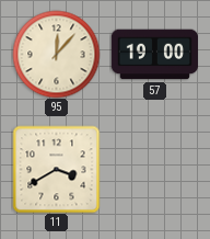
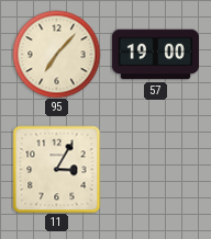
95: 12:07 -> 7:07 (56, 54)
11: 3:40 -> 3:05 (56, 169)
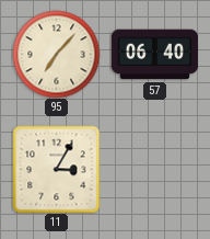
57: 19:00 -> 06:40 (154, 55)
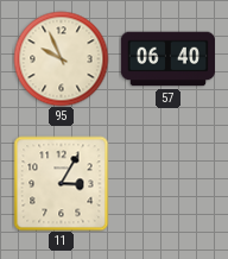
95: 7:07 -> 9:56 (61, 58)
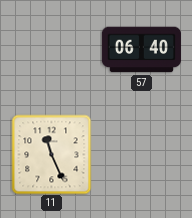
95: 9:56 -> none (61, 58)
11: 3:05 -> 11:26 (51, 154)
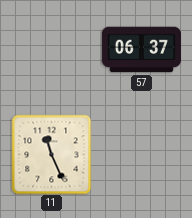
57: 06:40 -> 06:37 (141, 50)
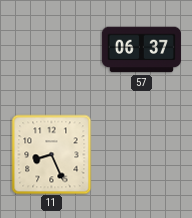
11: 11:26 -> 8:26 (51, 154)
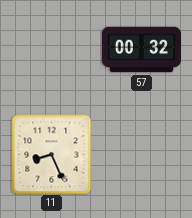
57: 06:37 -> 00:32 (141, 50)
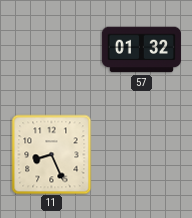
57: 00:32 -> 01:32 (141, 50)
